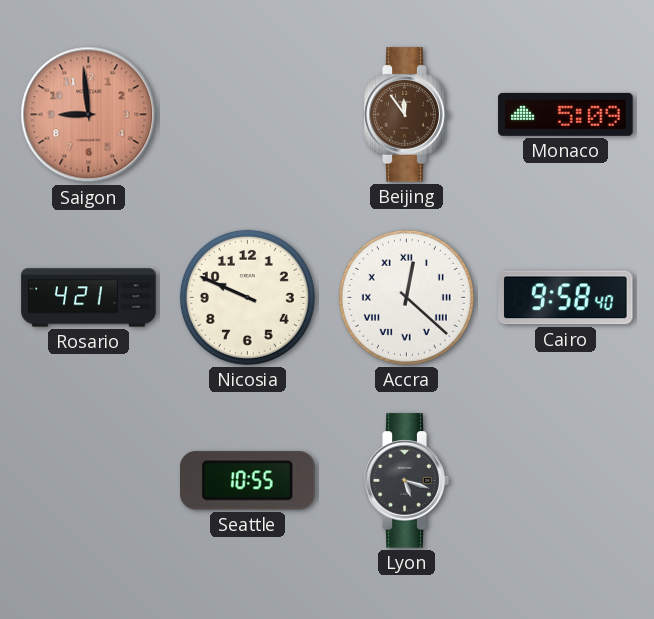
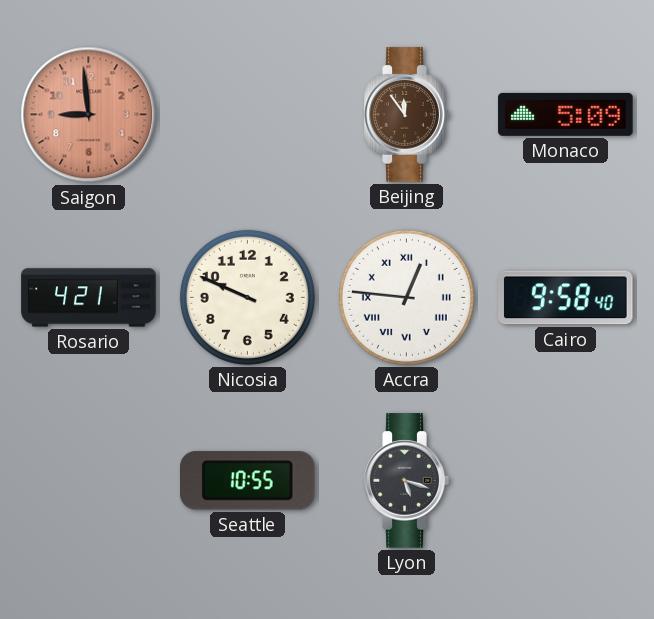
Accra: 12:22 -> 12:46 (406, 297)
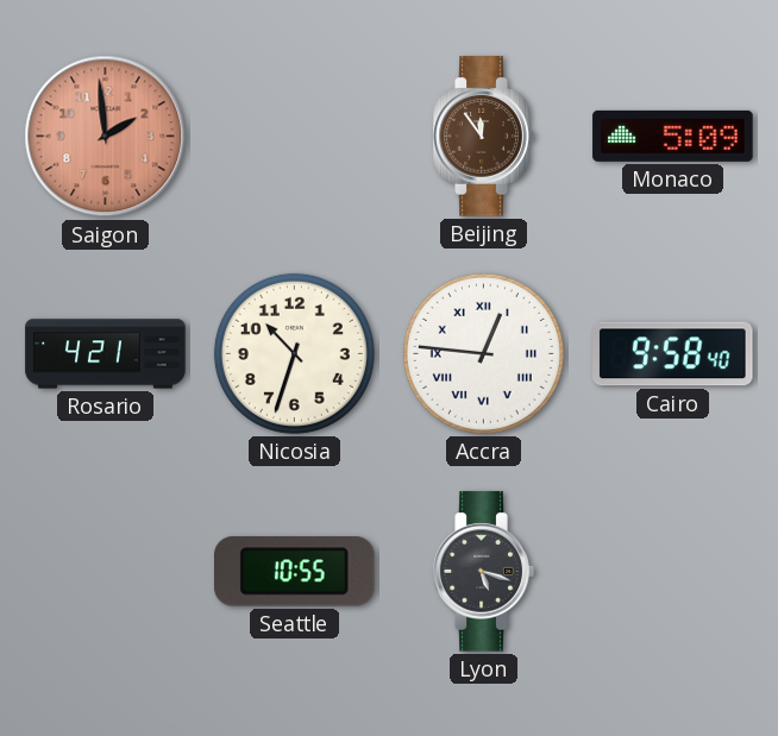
Saigon: 8:59 -> 1:59 (106, 137)
Nicosia: 9:49 -> 10:33 (294, 353)
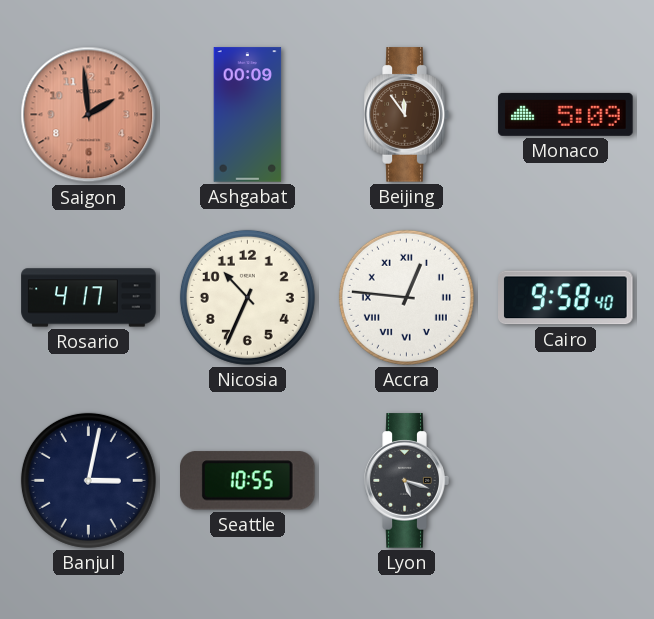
Ashgabat: none -> 00:09 (248, 115)
Rosario: 4:21 -> 4:17 (89, 298)
Nicosia: 10:33 -> 10:34 (247, 297)
Banjul: none -> 3:02 (88, 480)
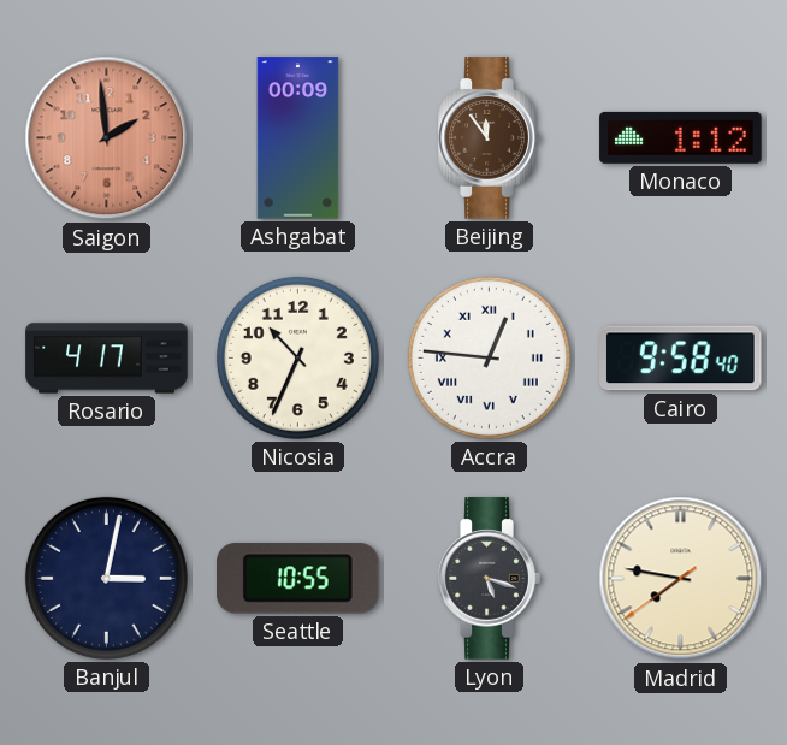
Monaco: 5:09 -> 1:12 (681, 137)
Madrid: none -> 7:46 (681, 579)
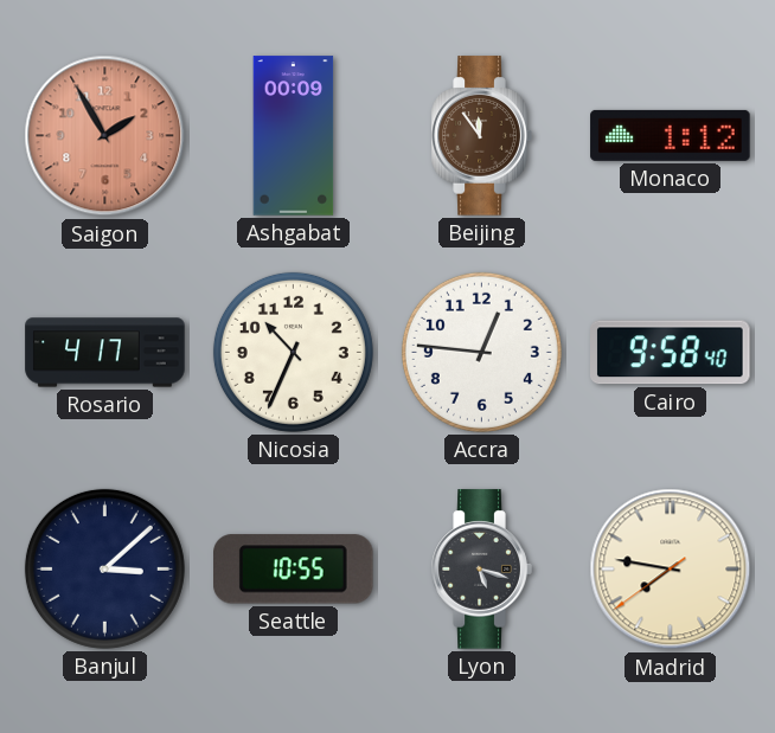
Saigon: 1:59 -> 1:55 (105, 136)
Accra numerals: Roman -> Arabic (481, 352)
Banjul: 3:02 -> 3:08 (104, 568)
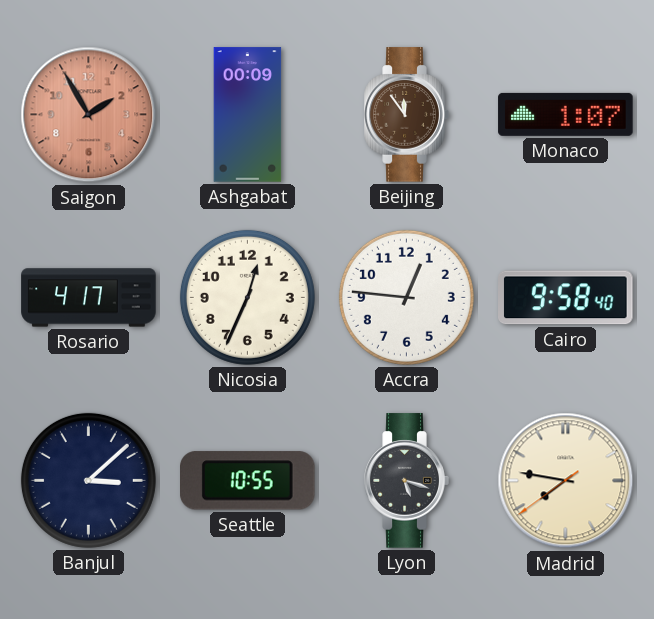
Monaco: 1:12 -> 1:07 (566, 114)
Nicosia: 10:34 -> 12:34 (247, 297)
